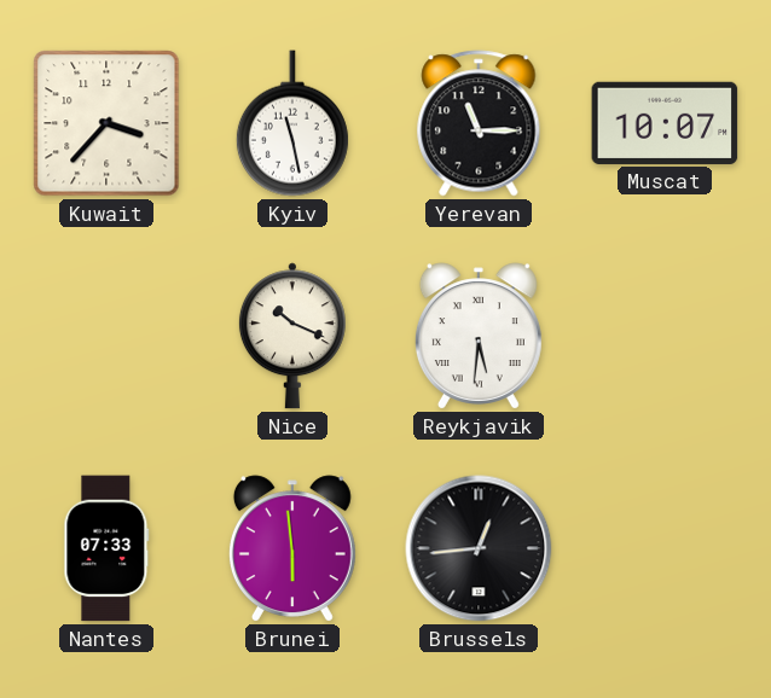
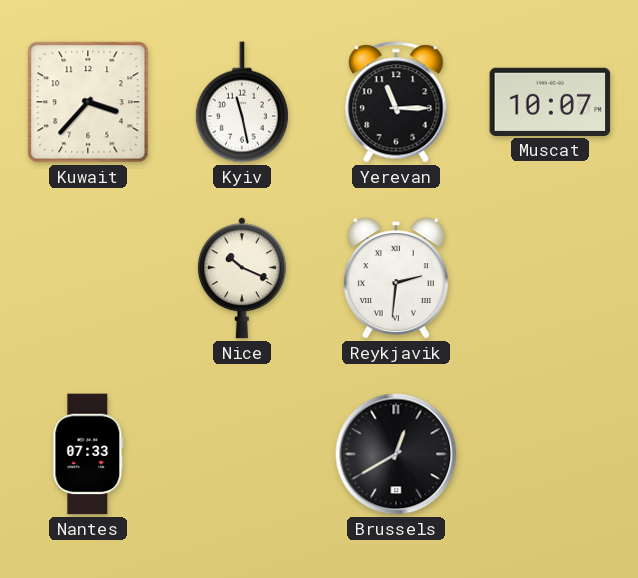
Reykjavik: 5:31 -> 2:31 (396, 278)
Brunei: 5:59 -> none (292, 548)
Brussels: 12:44 -> 12:40 (396, 454)
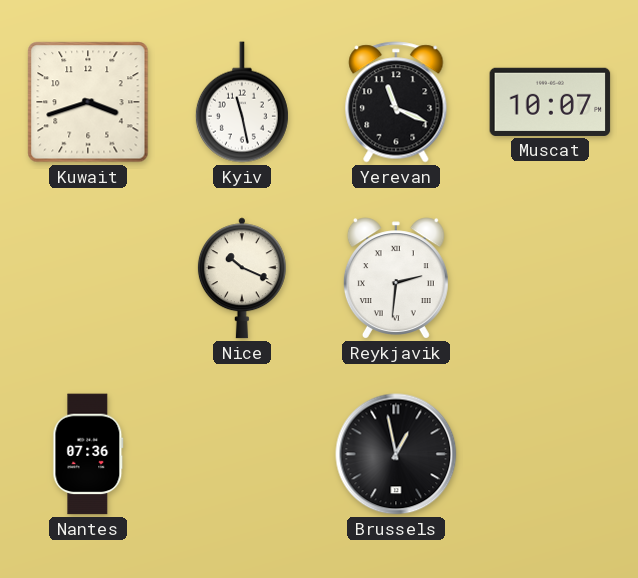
Kuwait: 3:37 -> 3:42 (88, 102)
Yerevan: 11:15 -> 11:19 (396, 102)
Nantes: 07:33 -> 07:36 (88, 454)
Brussels: 12:40 -> 12:58 (396, 454)
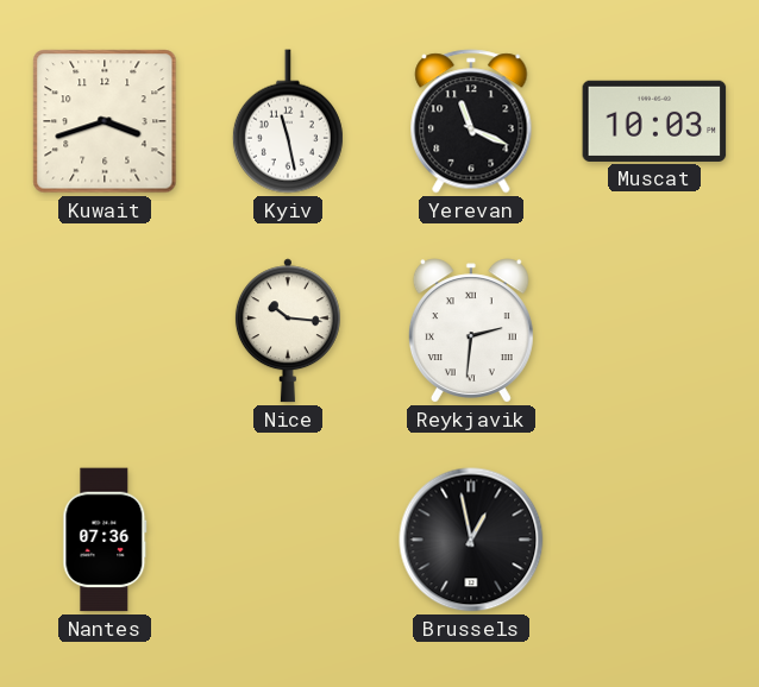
Muscat: 10:07 -> 10:03 (654, 121)
Nice: 10:19 -> 10:16 (288, 330)
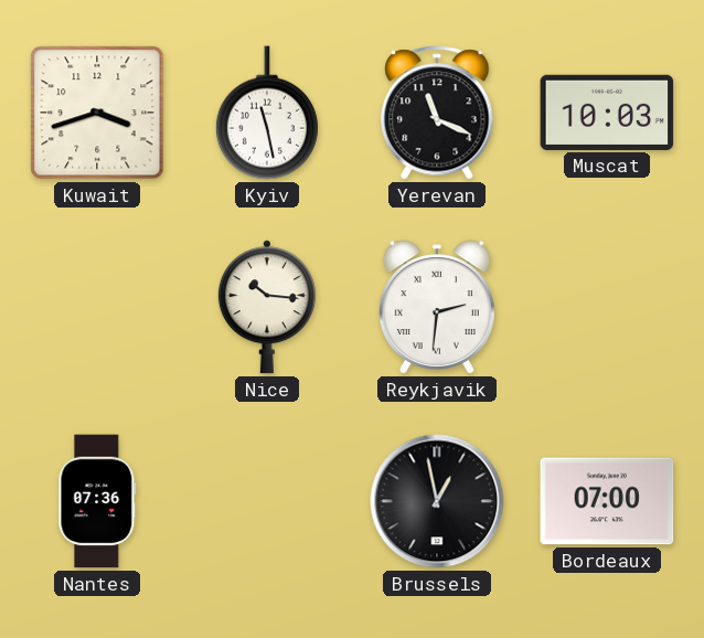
Bordeaux: none -> 07:00 (607, 501)
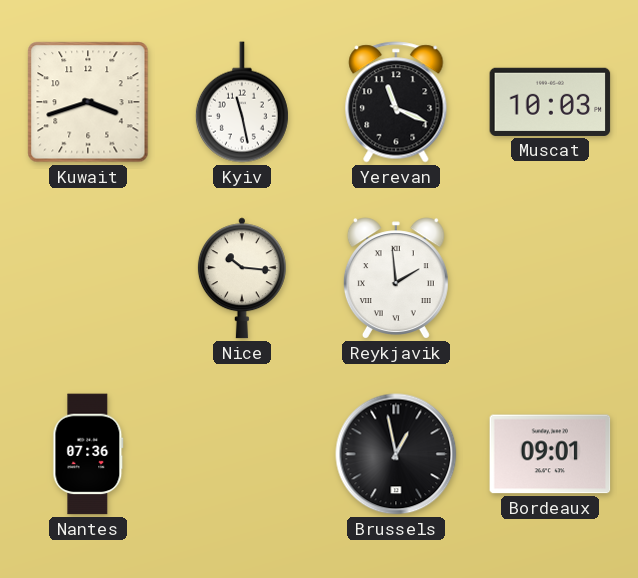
Reykjavik: 2:31 -> 1:59 (396, 278)
Bordeaux: 07:00 -> 09:01 (550, 454)
